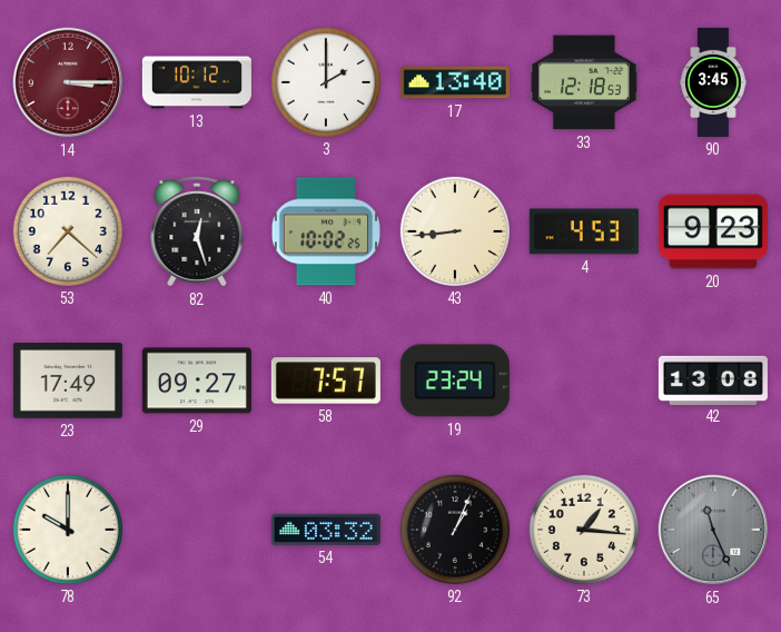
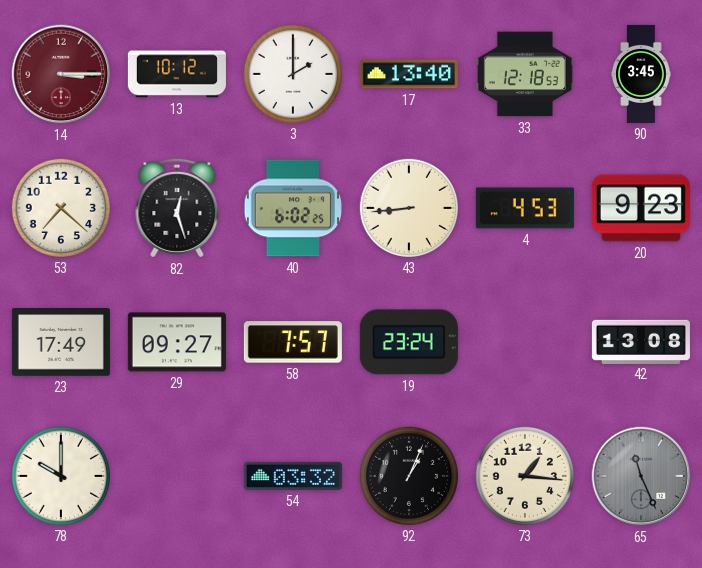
40: 10:02 -> 6:02 (293, 208)
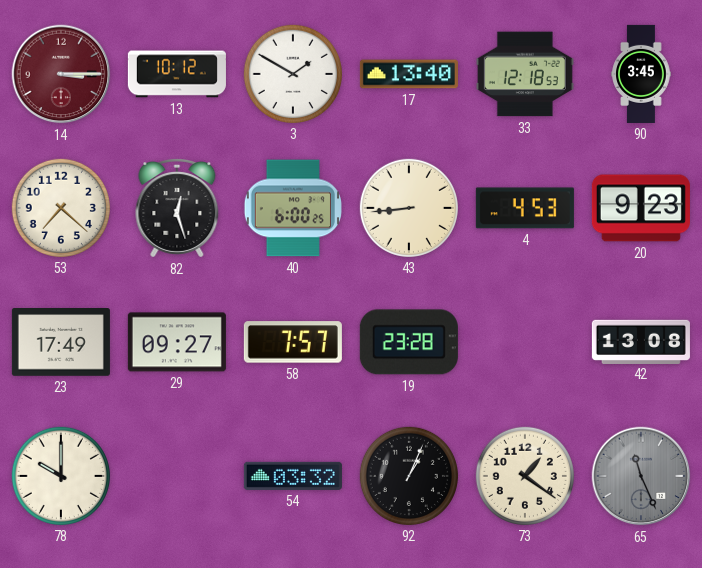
3: 2:00 -> 1:50 (293, 74)
40: 6:02 -> 6:00 (293, 208)
19: 23:24 -> 23:28 (409, 342)
73: 1:16 -> 1:21 (525, 476)
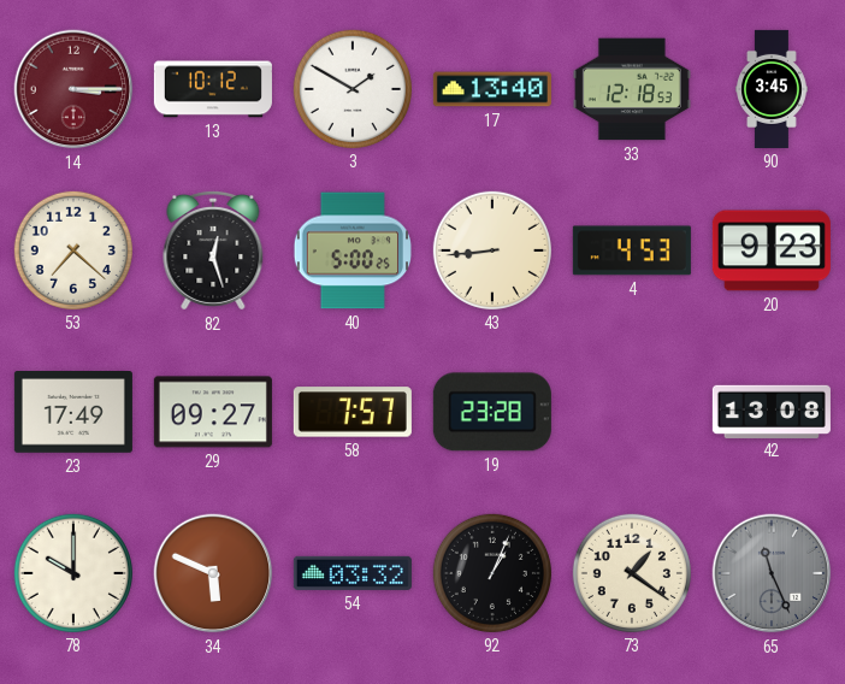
40: 6:00 -> 5:00 (353, 250)
34: none -> 5:49 (213, 573)
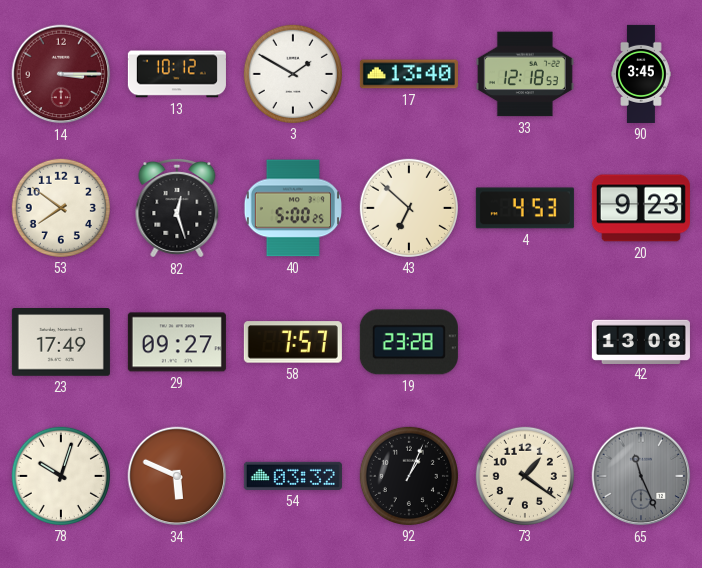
53: 7:22 -> 7:51 (61, 208)
43: 8:44 -> 6:52 (409, 208)
78: 10:00 -> 10:03 (61, 476)
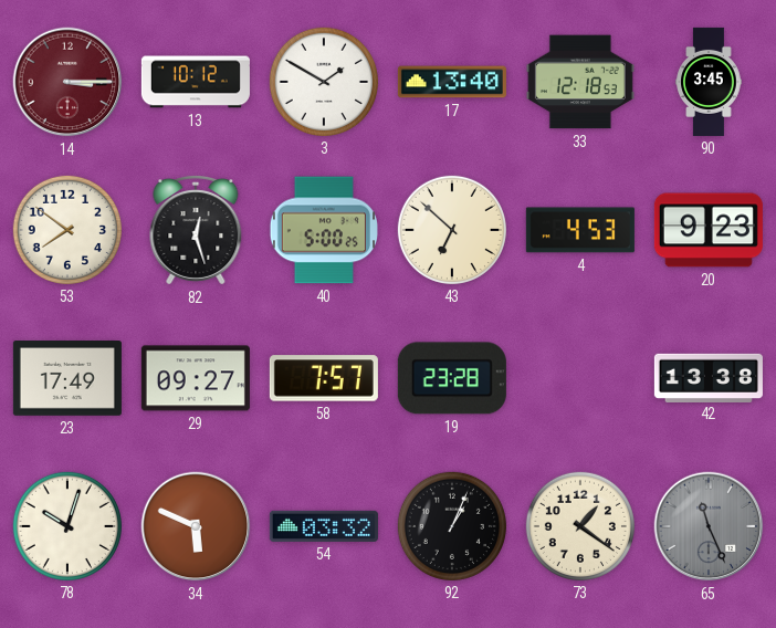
42: 13:08 -> 13:38 (709, 377)
